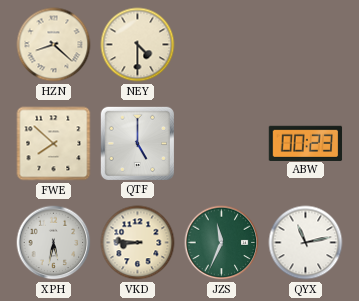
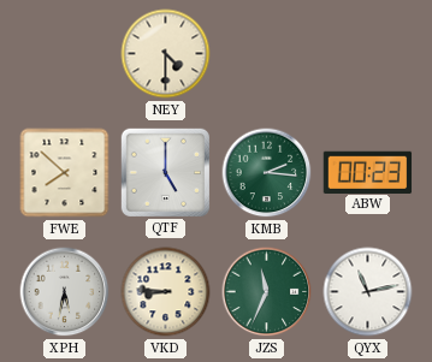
HZN: 8:22 -> none (54, 45)
KMB: none -> 2:16 (267, 173)
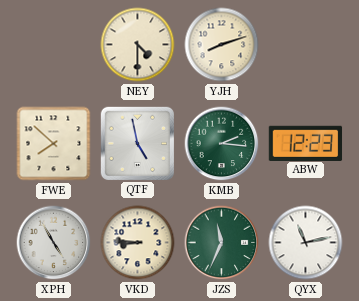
YJH: none -> 8:12 (222, 45)
QTF: 5:00 -> 4:58 (137, 143)
ABW: 00:23 -> 12:23 (306, 143)
XPH: 5:32 -> 4:55 (54, 243)
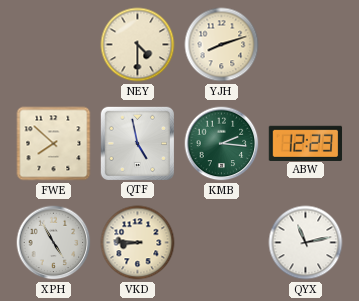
JZS: 11:34 -> none (222, 243)
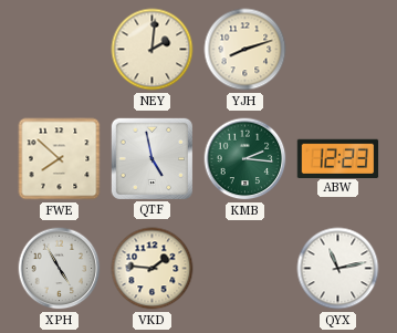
NEY: 4:30 -> 2:01 (153, 50)
VKD: 8:46 -> 1:46 (153, 269)
